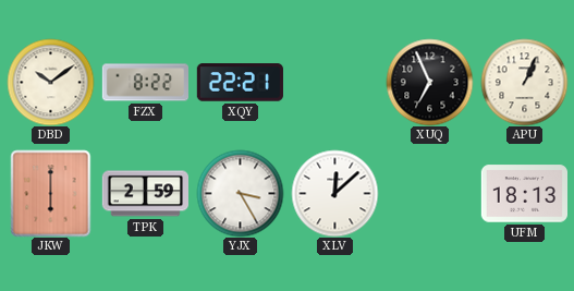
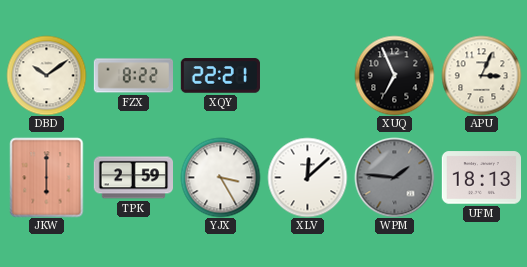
APU: 1:04 -> 3:04 (481, 75)
WPM: none -> 1:46 (394, 177)
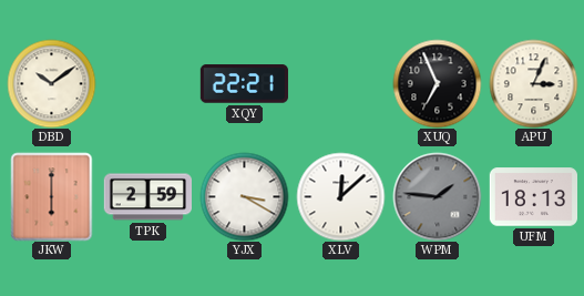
FZX: 8:22 -> none (133, 76)
YJX: 3:25 -> 3:20 (244, 196)
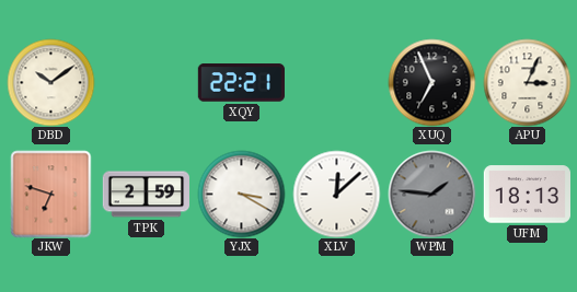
JKW: 6:00 -> 6:48 (51, 194)
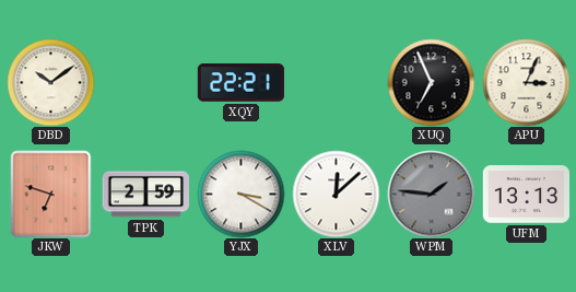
UFM: 18:13 -> 13:13 (526, 195)
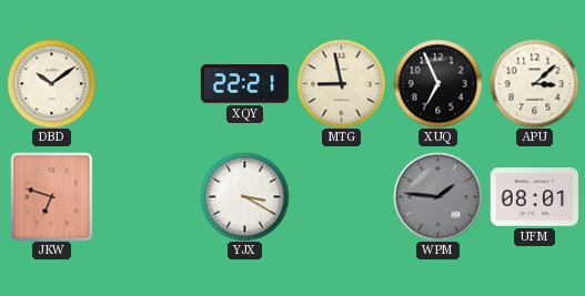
MTG: none -> 8:58 (341, 83)
APU: 3:04 -> 3:08 (534, 83)
TPK: 2:59 -> none (145, 195)
XLV: 12:08 -> none (336, 194)
UFM: 13:13 -> 08:01 (534, 197)
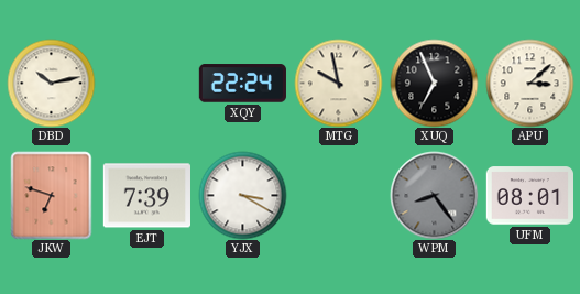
DBD: 10:09 -> 10:13 (51, 83)
XQY: 22:21 -> 22:24 (242, 84)
MTG: 8:58 -> 9:58 (338, 83)
EJT: none -> 7:39 (146, 196)
WPM: 1:46 -> 8:24 (434, 195)
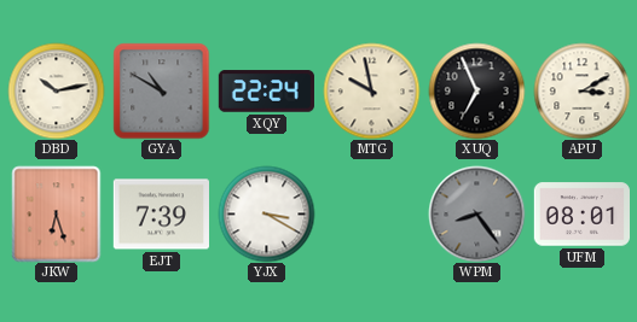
GYA: none -> 10:50 (161, 90)
APU: 3:08 -> 3:10 (581, 90)
JKW: 6:48 -> 6:27 (57, 213)
